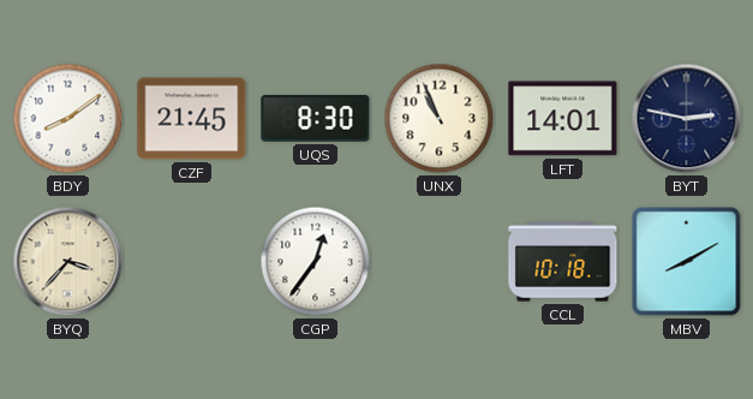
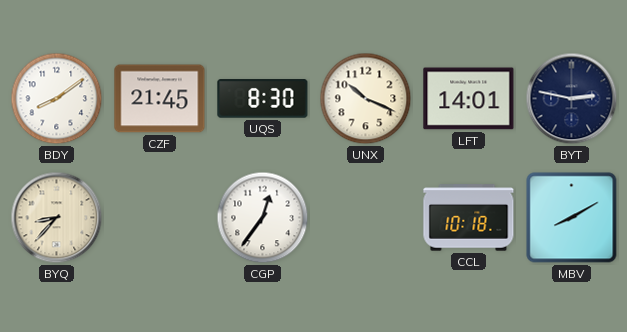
UNX: 10:56 -> 10:19 (366, 99)
BYQ: 3:37 -> 8:37 (57, 218)
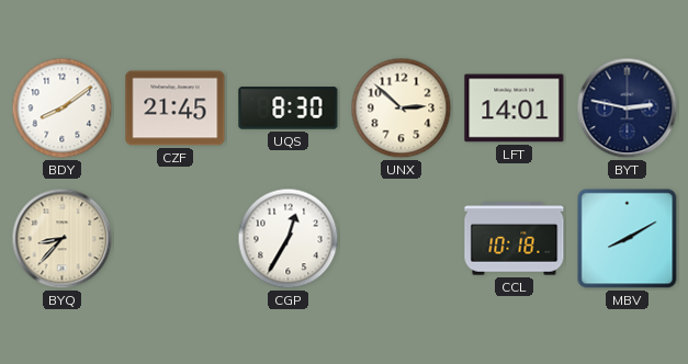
UNX: 10:19 -> 2:52 (402, 109)
CGP: 12:36 -> 12:35 (289, 239)
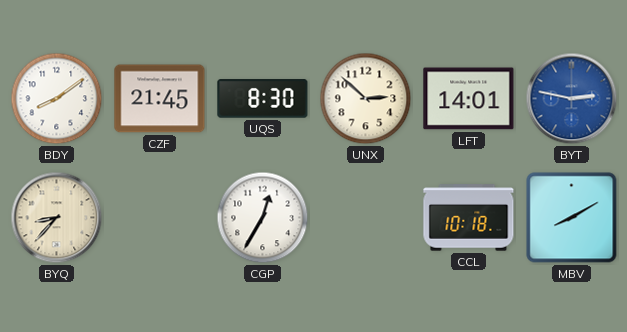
BYT dial: navy -> blue (572, 99)
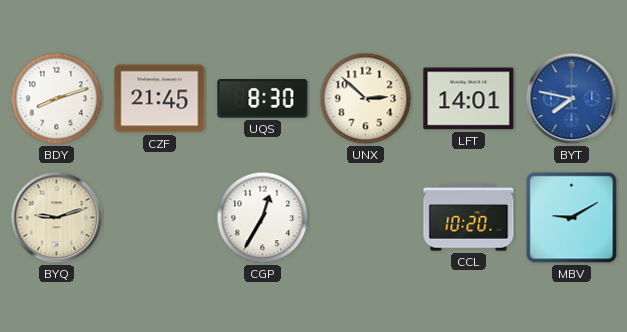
BDY: 8:09 -> 8:12 (57, 99)
BYT: 2:47 -> 7:47 (572, 99)
BYQ: 8:37 -> 9:12 (57, 218)
CCL: 10:18 -> 10:20 (469, 218)
MBV: 8:10 -> 9:10 (572, 218)
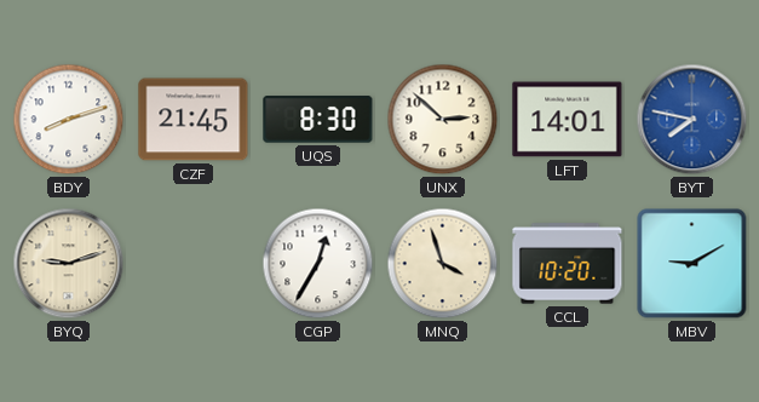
MNQ: none -> 3:57 (443, 264)
